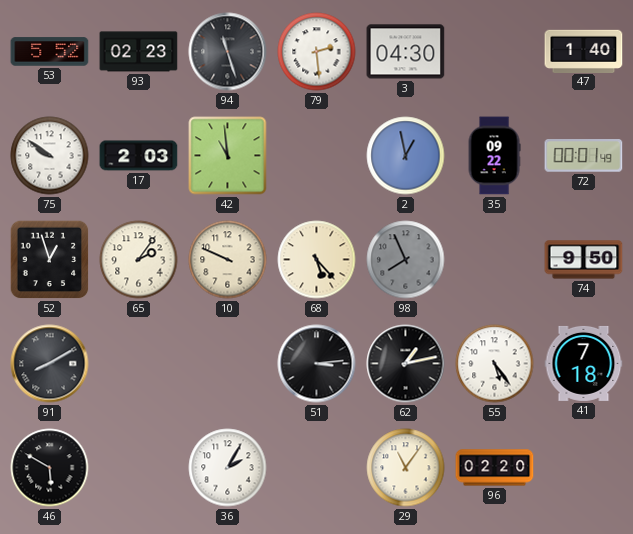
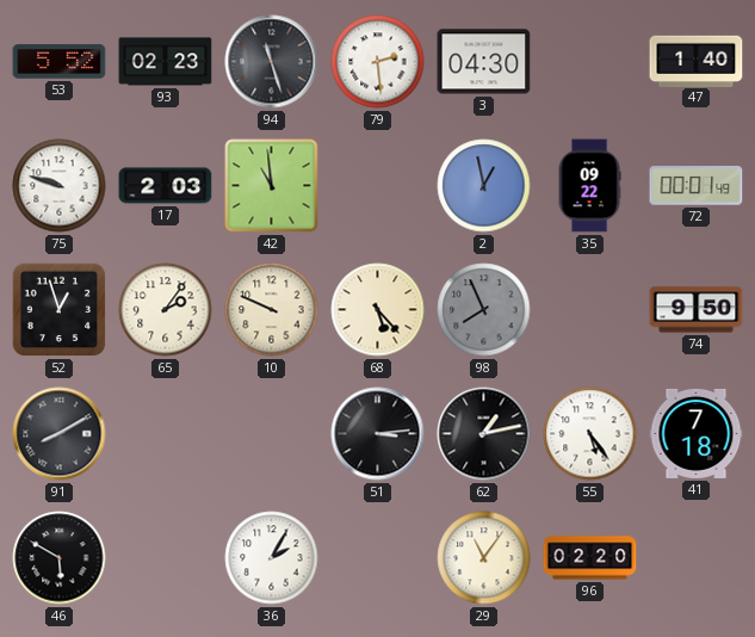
75: 9:51 -> 9:48 (60, 186)
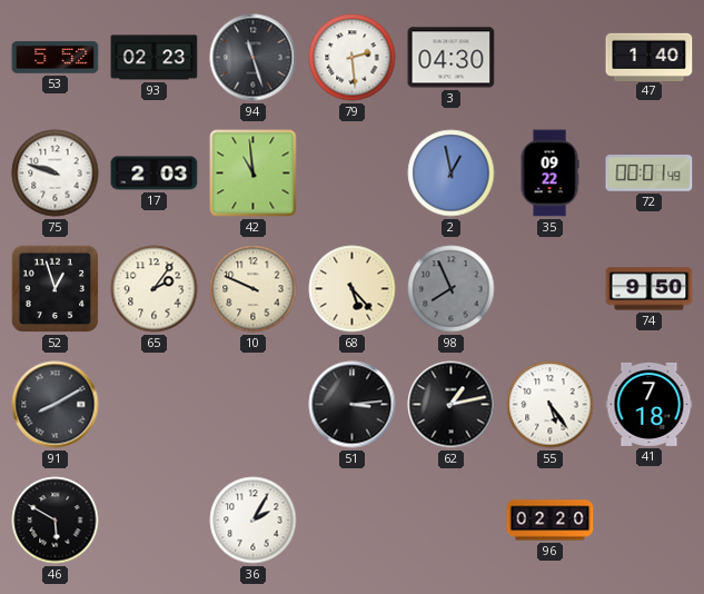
29: 11:06 -> none (484, 558)
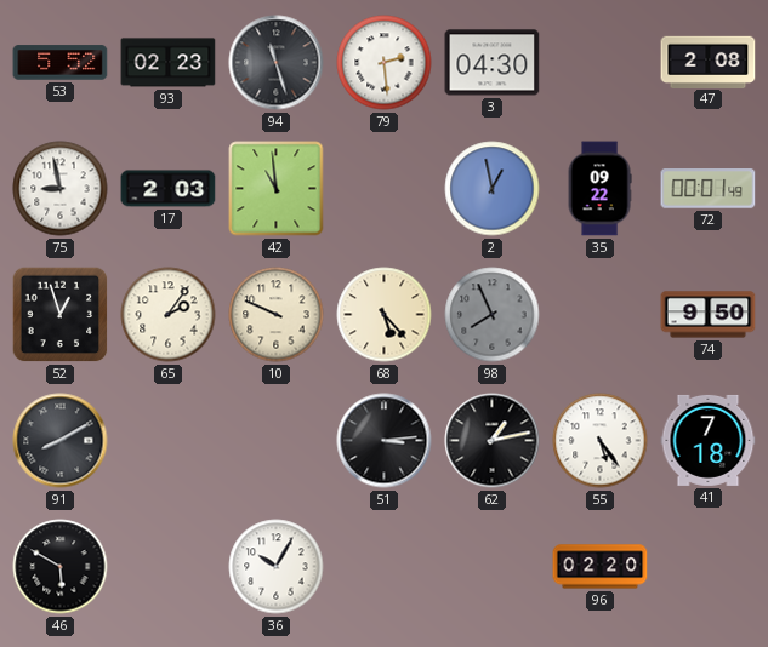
47: 1:40 -> 2:08 (709, 62)
75: 9:48 -> 8:58 (61, 189)
36: 2:05 -> 10:05 (277, 567)
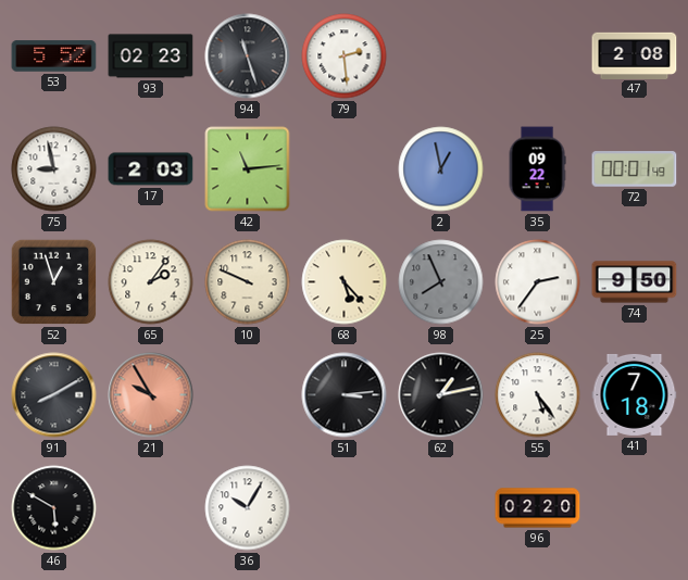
3: 04:30 -> none (493, 63)
42: 10:59 -> 11:14 (248, 169)
25: none -> 2:36 (538, 282)
21: none -> 9:55 (151, 395)
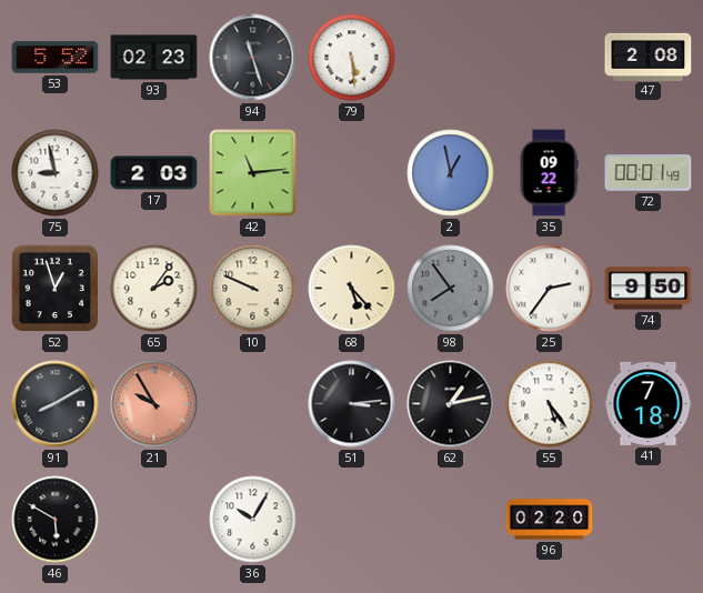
79: 2:29 -> 5:29 (352, 58)
98: 7:56 -> 7:54 (451, 289)
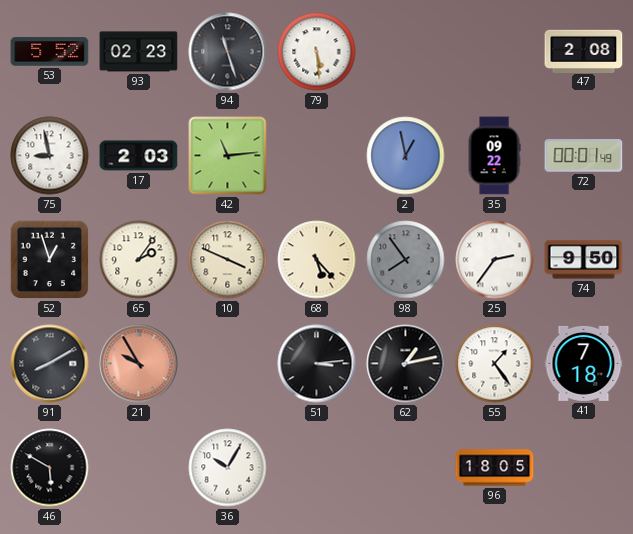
10: 9:49 -> 3:49 (228, 260)
55: 5:24 -> 1:24 (495, 364)
96: 02:20 -> 18:05 (495, 468)
